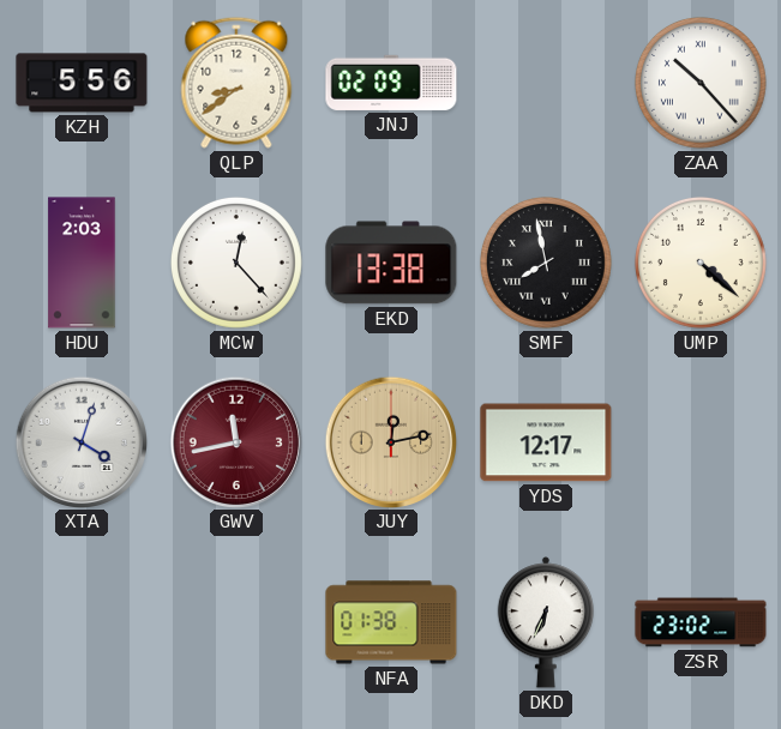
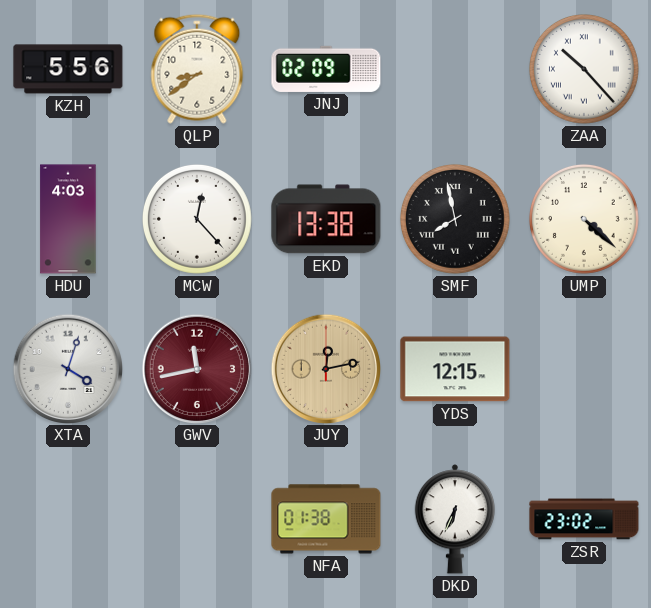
HDU: 2:03 -> 4:03 (68, 219)
YDS: 12:17 -> 12:15 (455, 369)
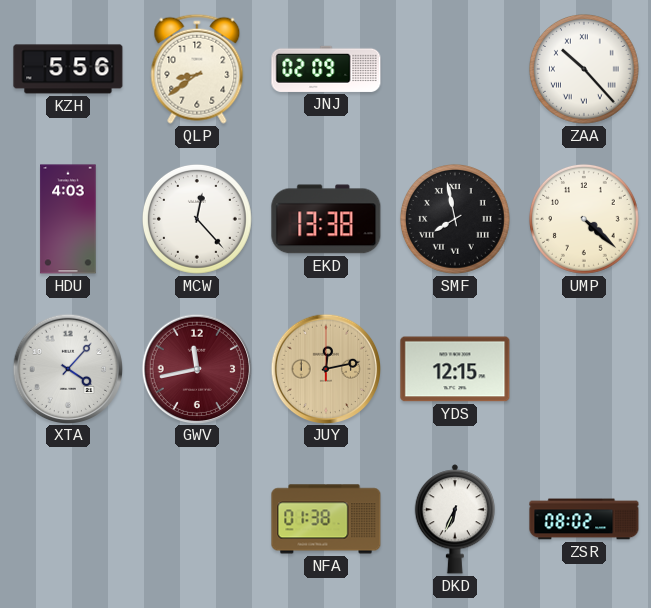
XTA: 4:03 -> 4:07 (67, 368)
ZSR: 23:02 -> 08:02 (584, 519)
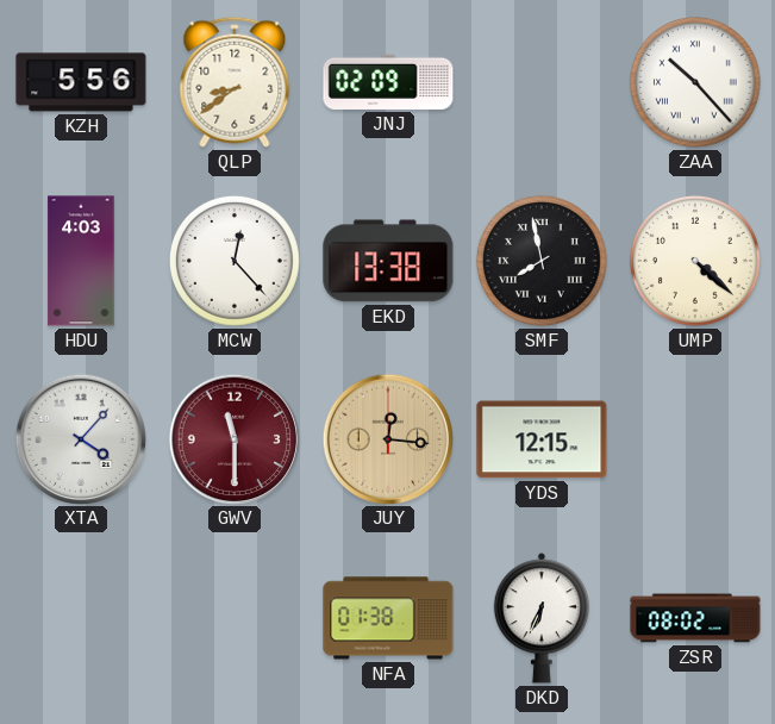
GWV: 11:43 -> 11:30 (233, 438)
JUY: 12:13 -> 12:16 (387, 438)
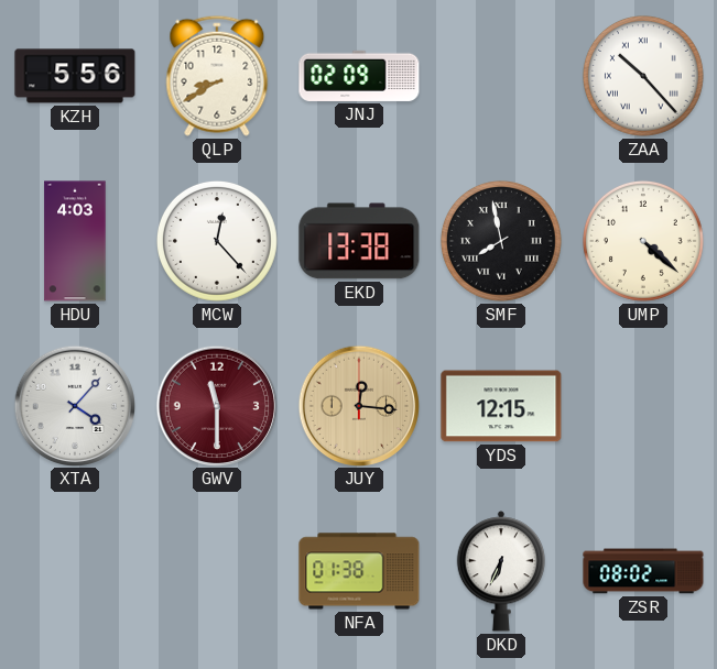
QLP: 8:39 -> 8:40 (217, 76)
